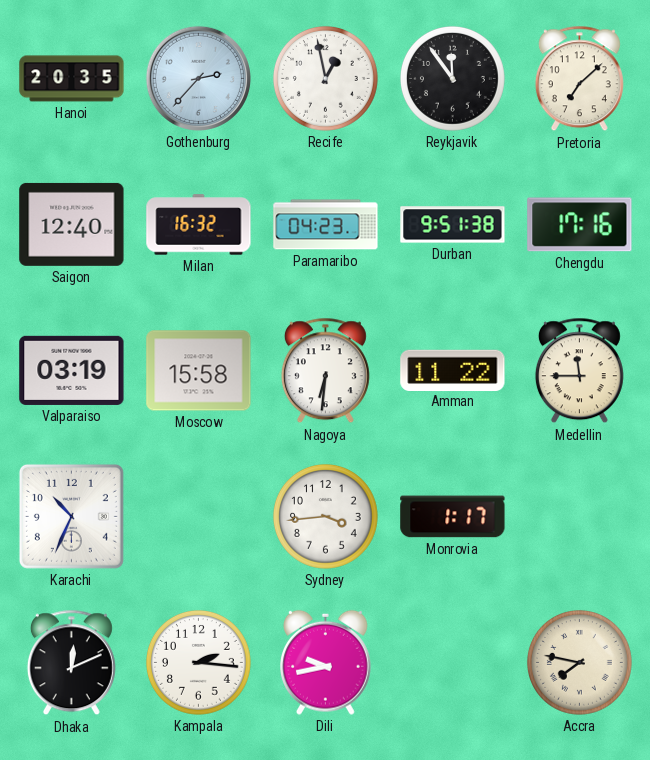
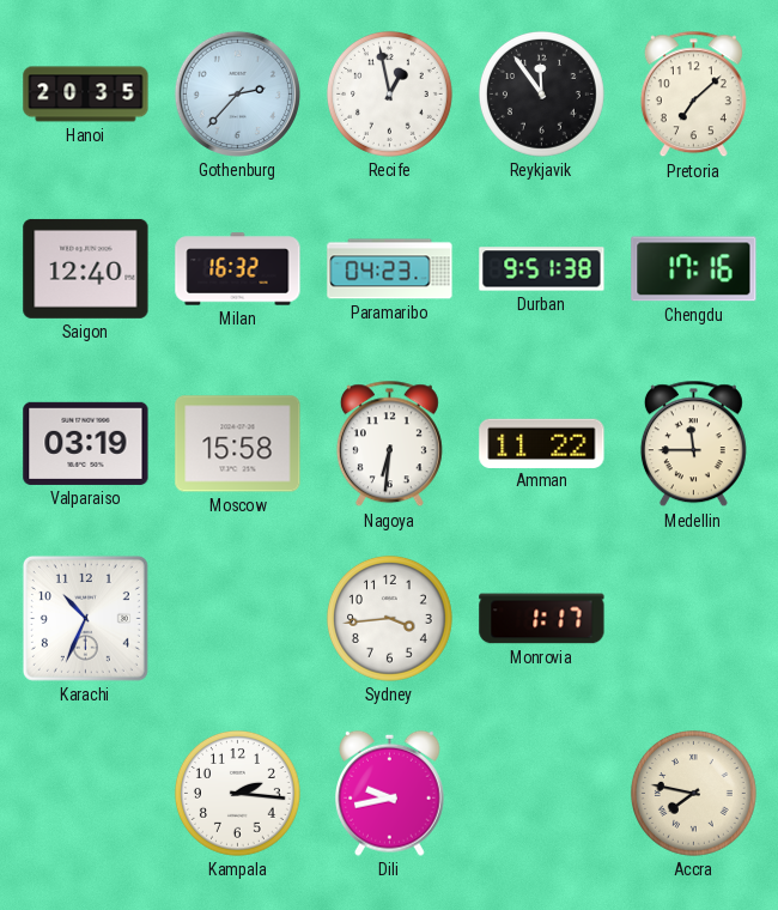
Dhaka: 12:11 -> none (71, 663)
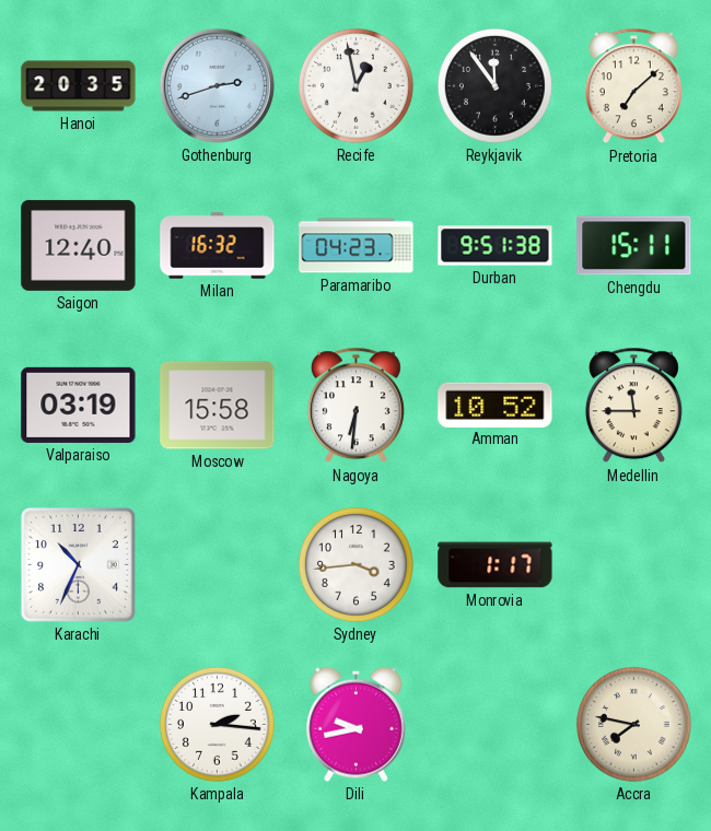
Gothenburg: 2:37 -> 2:42 (217, 85)
Chengdu: 17:16 -> 15:11 (634, 246)
Amman: 11:22 -> 10:52 (496, 405)
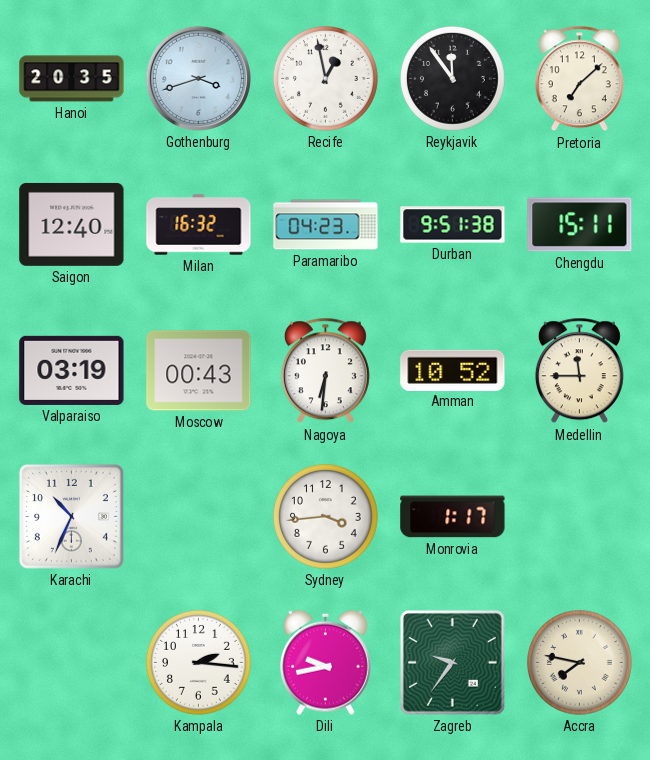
Gothenburg: 2:42 -> 3:42 (198, 78)
Moscow: 15:58 -> 00:43 (199, 371)
Zagreb: none -> 9:36 (452, 662)
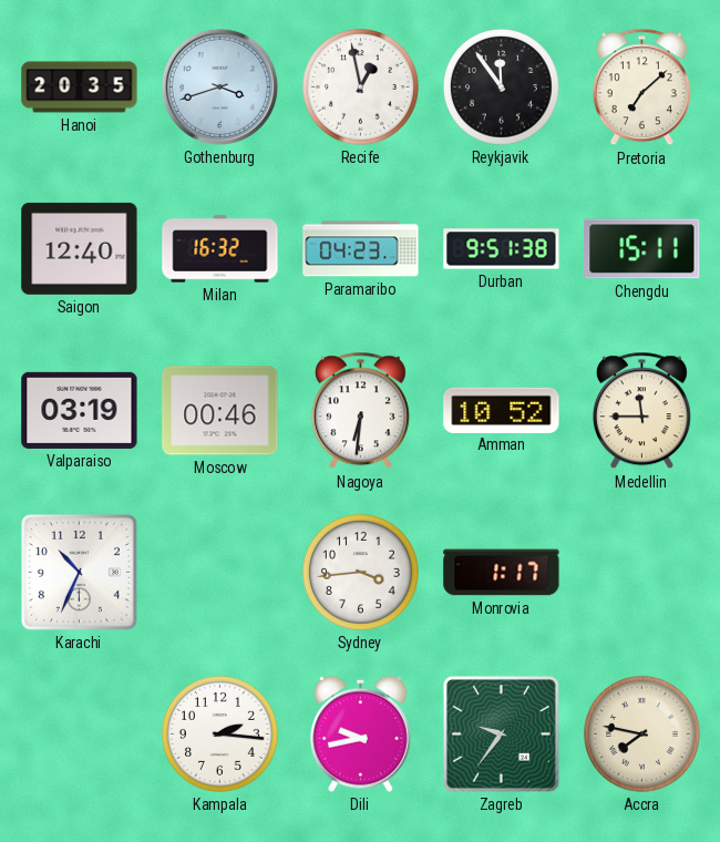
Moscow: 00:43 -> 00:46 (220, 411)
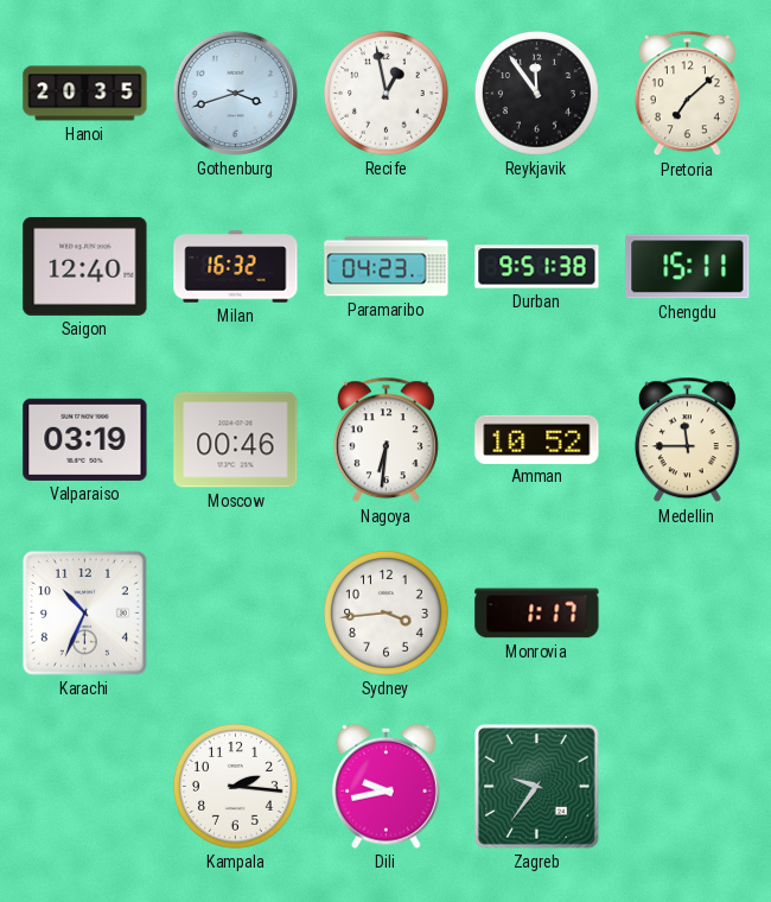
Accra: 7:47 -> none (642, 735)
